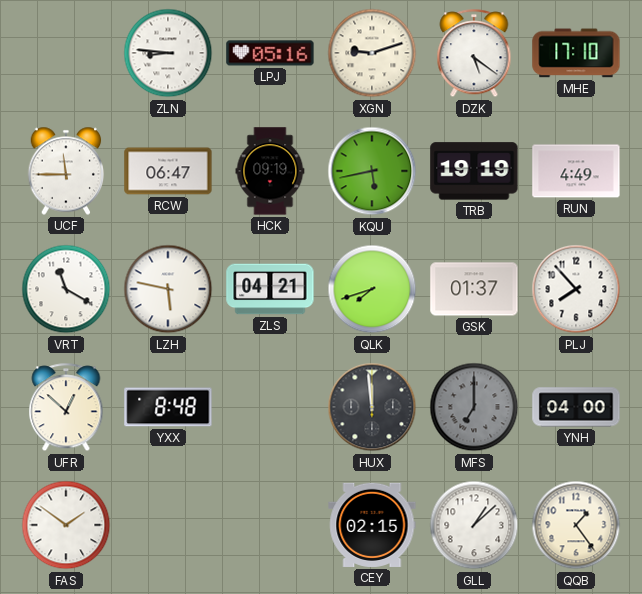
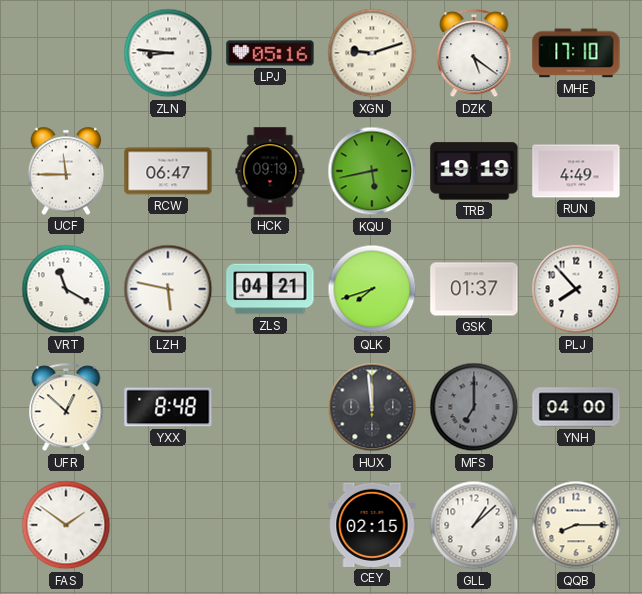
QQB: 1:24 -> 8:15 (576, 525)
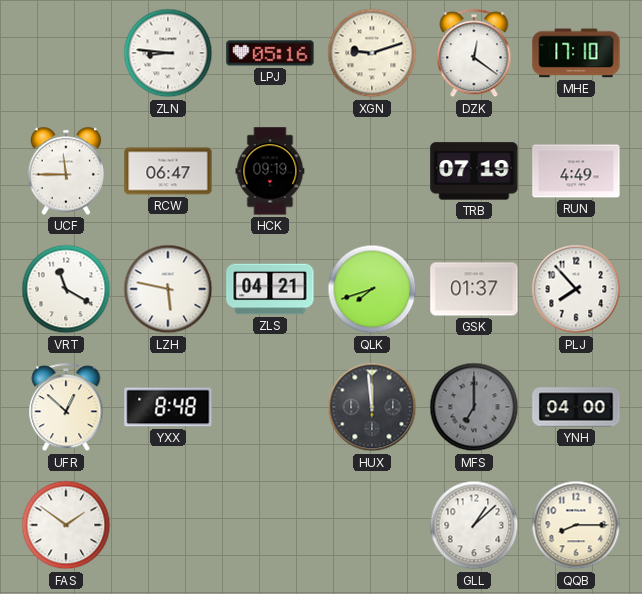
DZK: 5:21 -> 12:21 (474, 54)
KQU: 5:43 -> none (372, 171)
TRB: 19:19 -> 07:19 (474, 171)
CEY: 02:15 -> none (372, 525)
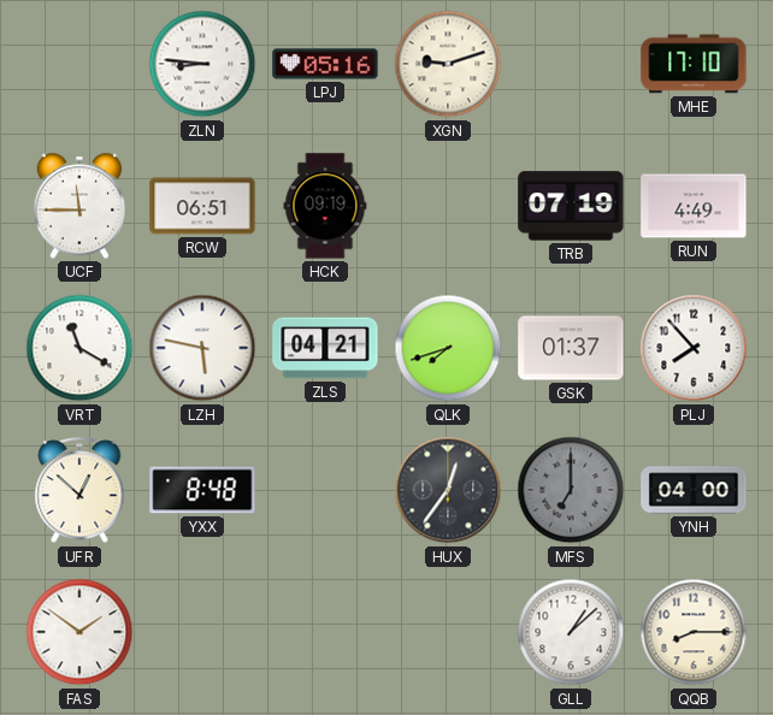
DZK: 12:21 -> none (474, 54)
RCW: 06:47 -> 06:51 (202, 206)
HUX: 11:59 -> 12:36 (448, 490)
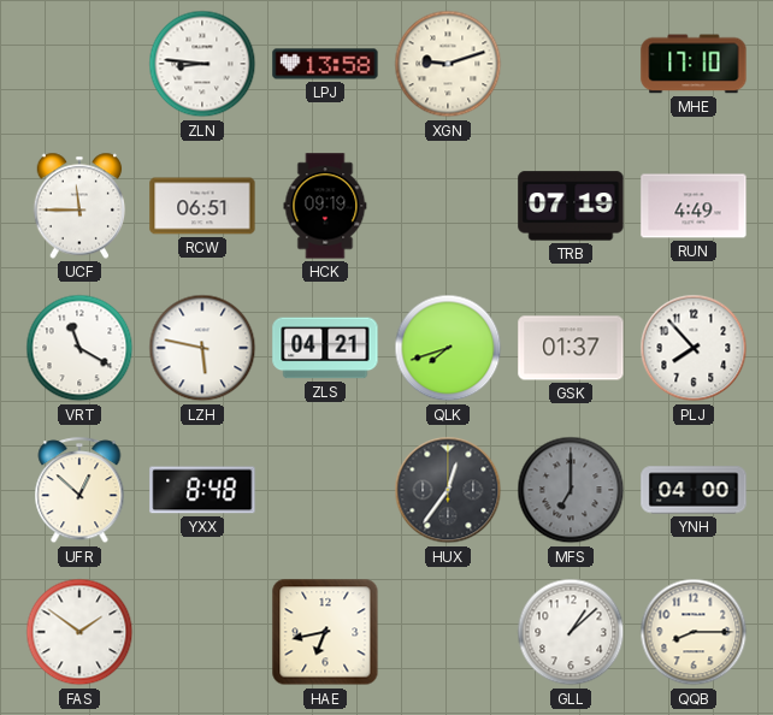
LPJ: 05:16 -> 13:58 (325, 64)
HAE: none -> 6:43 (325, 632)
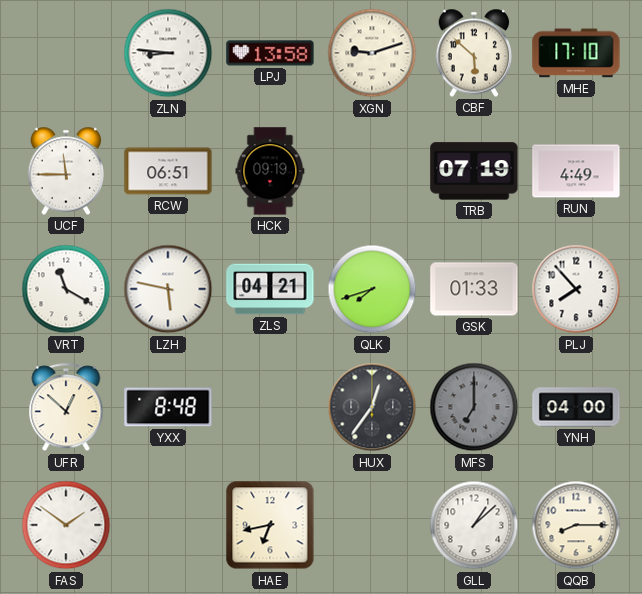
CBF: none -> 5:52 (474, 53)
GSK: 01:37 -> 01:33 (474, 289)
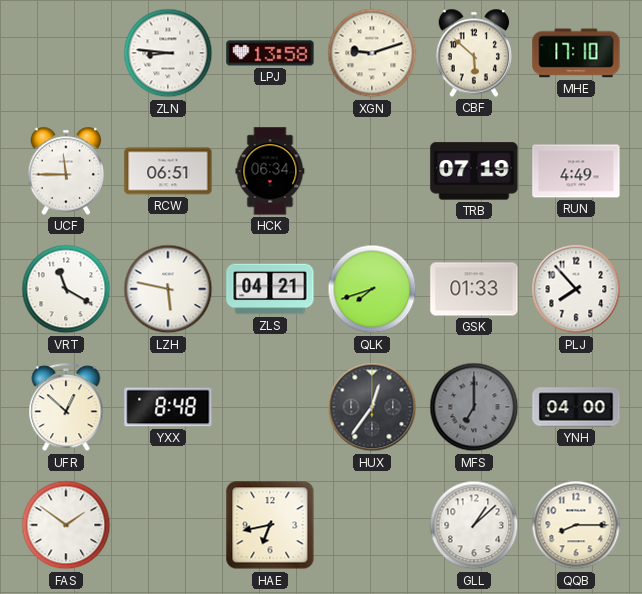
HCK: 09:19 -> 06:34 (270, 171)
